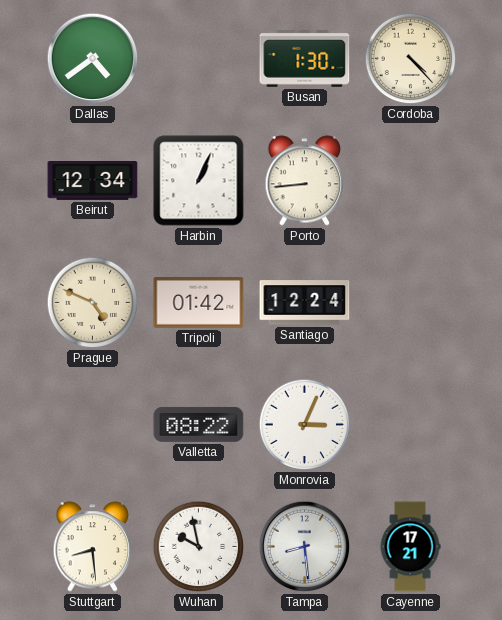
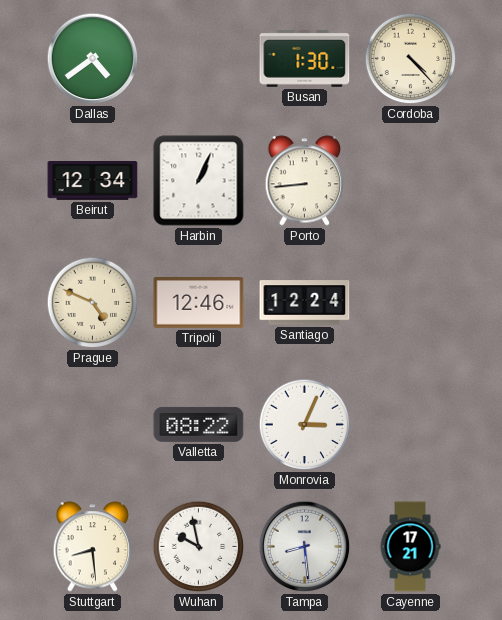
Tripoli: 01:42 -> 12:46 (199, 303)
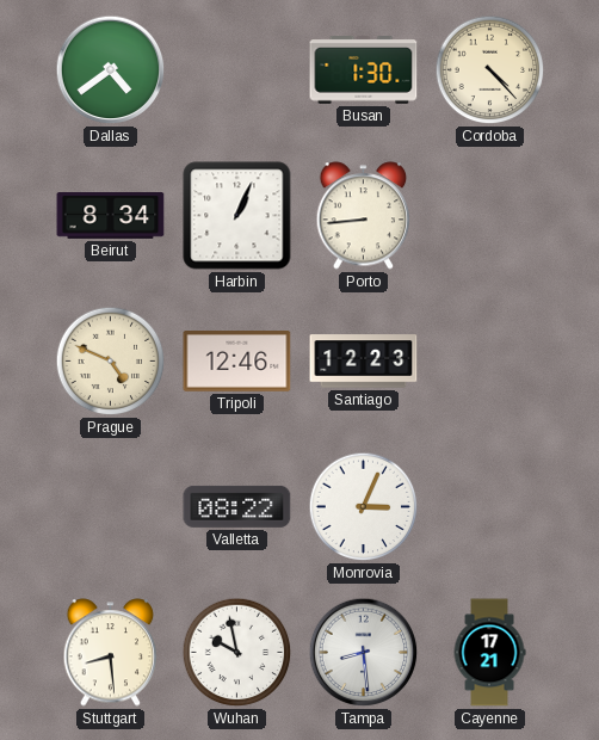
Beirut: 12:34 -> 8:34 (111, 216)
Santiago: 12:24 -> 12:23 (364, 362)
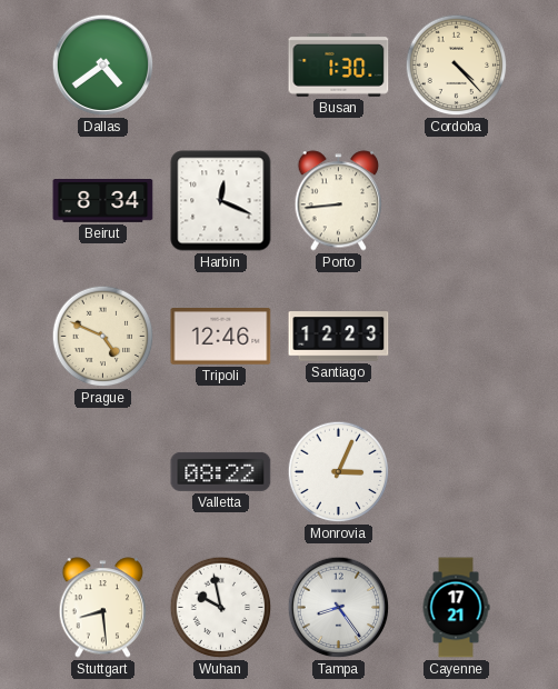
Harbin: 1:04 -> 12:19 (221, 201)
Tampa: 8:29 -> 8:24 (339, 608)
